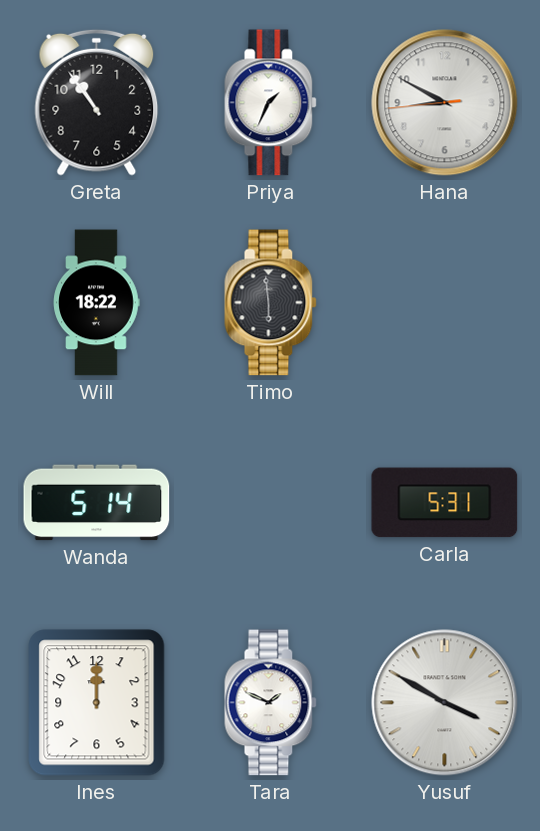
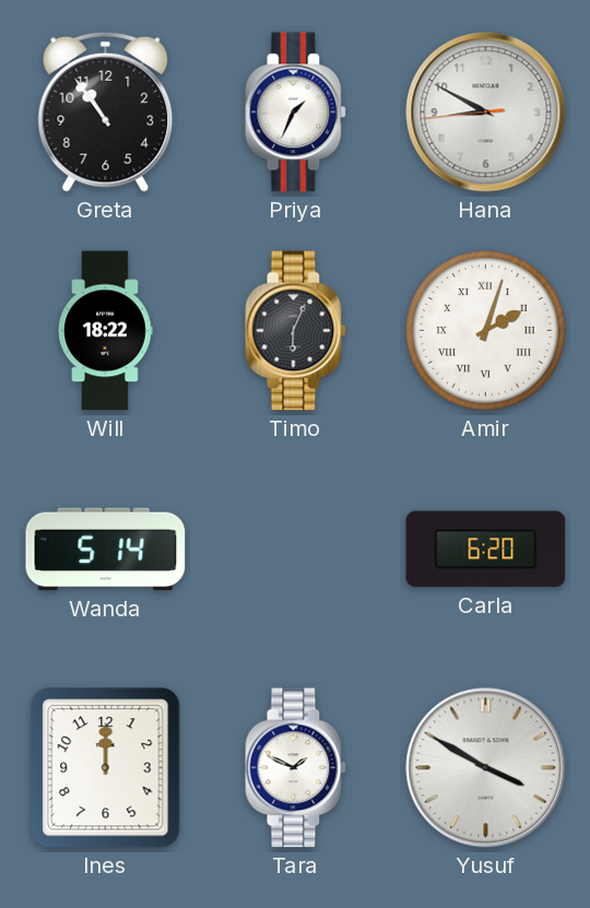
Timo: 5:59 -> 6:04 (296, 331)
Amir: none -> 2:03 (486, 331)
Carla: 5:31 -> 6:20 (486, 550)
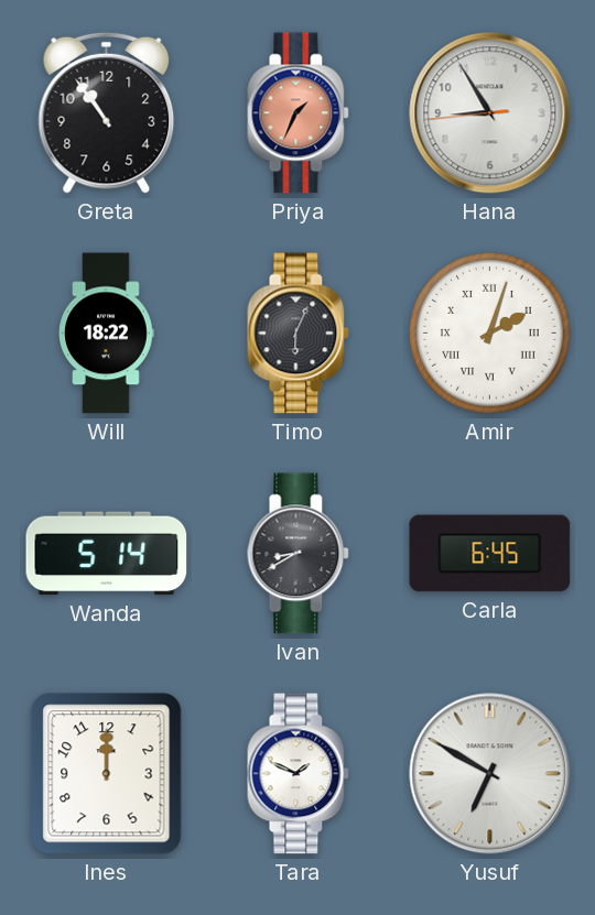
Priya dial: white -> salmon (299, 113)
Hana: 8:49 -> 8:54 (490, 113)
Ivan: none -> 8:40 (299, 554)
Carla: 6:20 -> 6:45 (490, 554)
Yusuf: 3:50 -> 6:50 (490, 774)
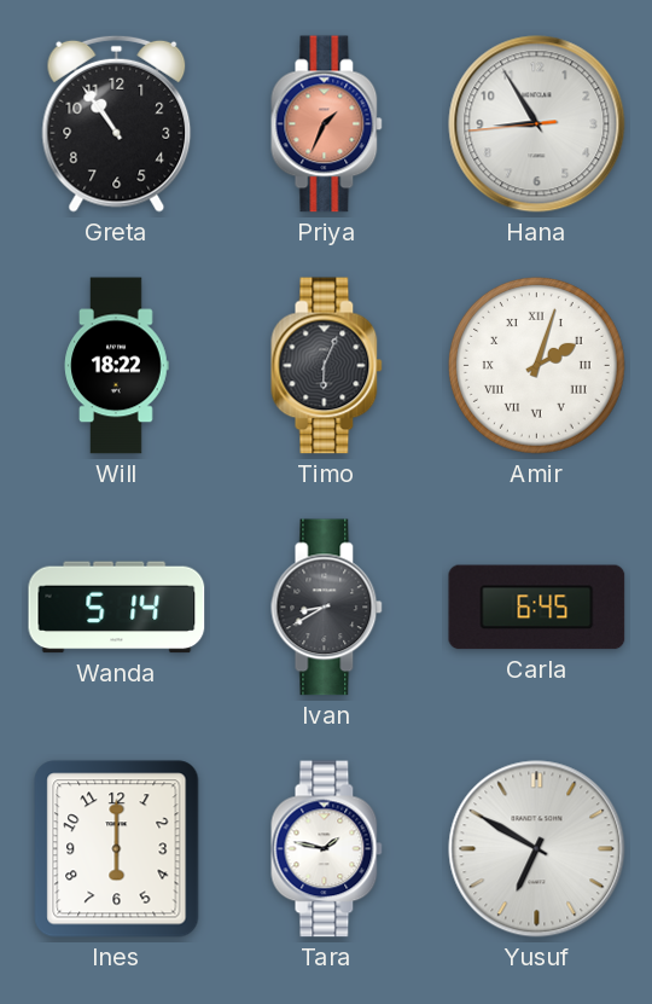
Ines: 12:00 -> 6:00 (117, 849)
Tara: 1:49 -> 1:47 (327, 849)
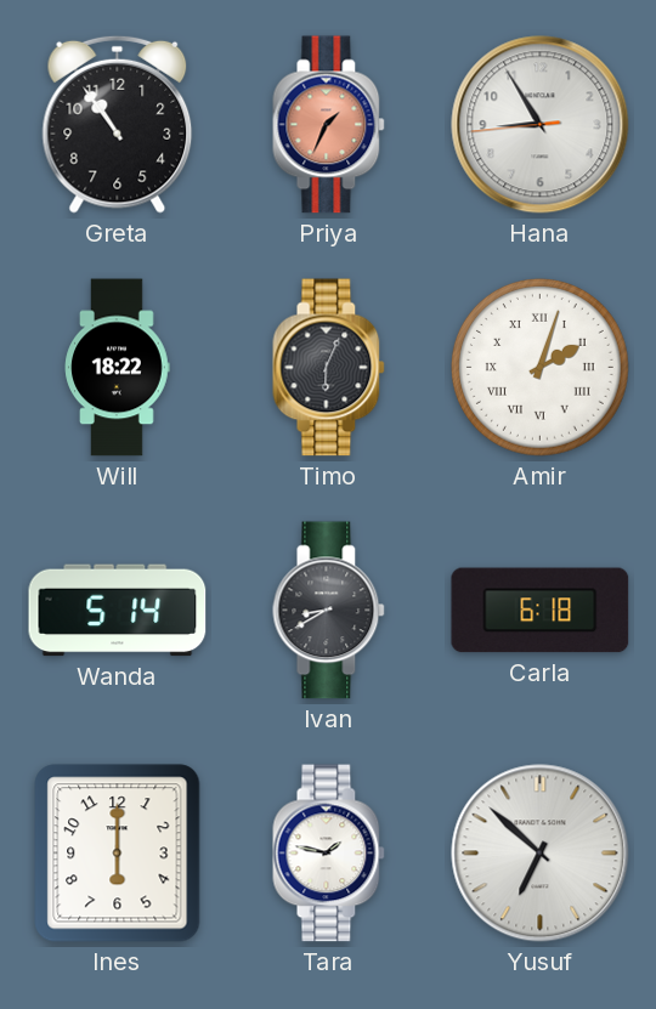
Carla: 6:45 -> 6:18 (541, 611)
Yusuf: 6:50 -> 6:52 (541, 854)
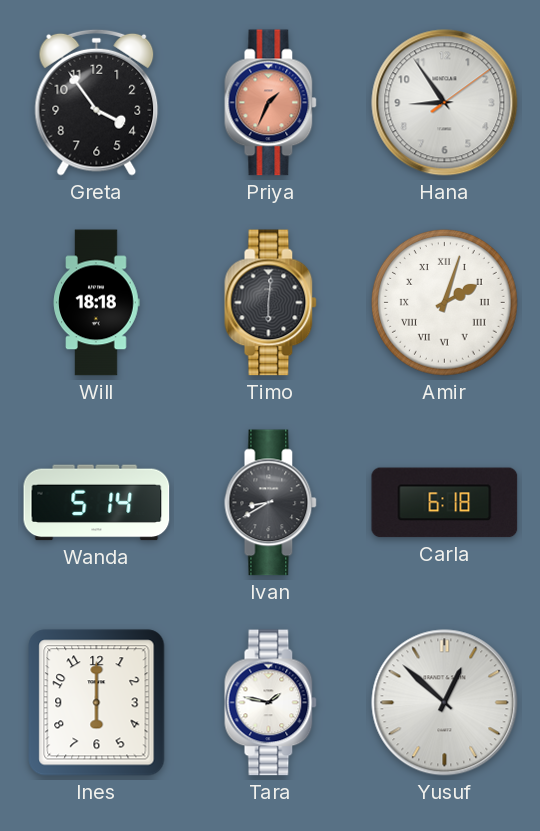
Greta: 10:54 -> 3:54 (97, 102)
Hana: 8:54:44 -> 8:54:09 (445, 103)
Will: 18:22 -> 18:18 (97, 303)
Timo: 6:04 -> 6:01 (271, 303)
Yusuf: 6:52 -> 12:52 (445, 703)
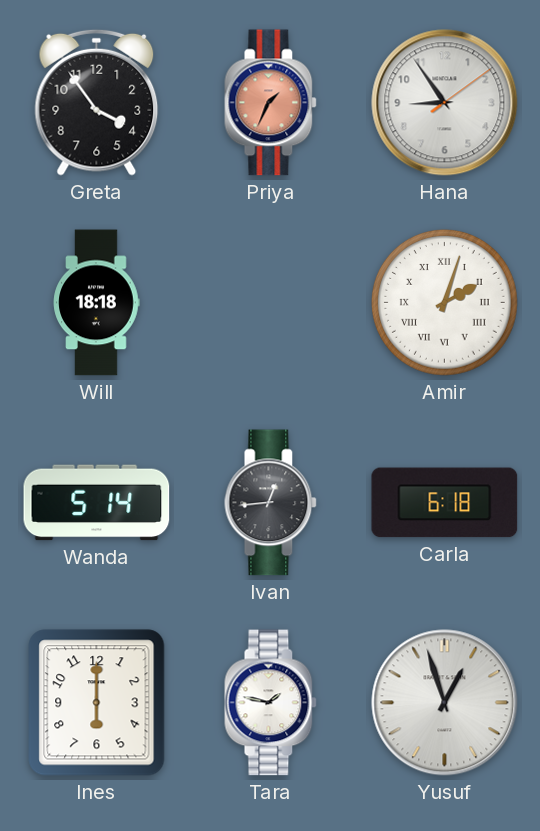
Timo: 6:01 -> none (271, 303)
Ivan: 8:40 -> 12:44 (271, 503)
Yusuf: 12:52 -> 12:57 (445, 703)
